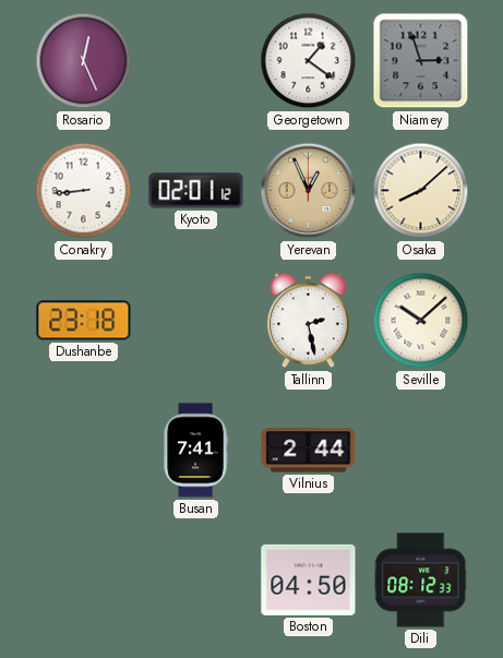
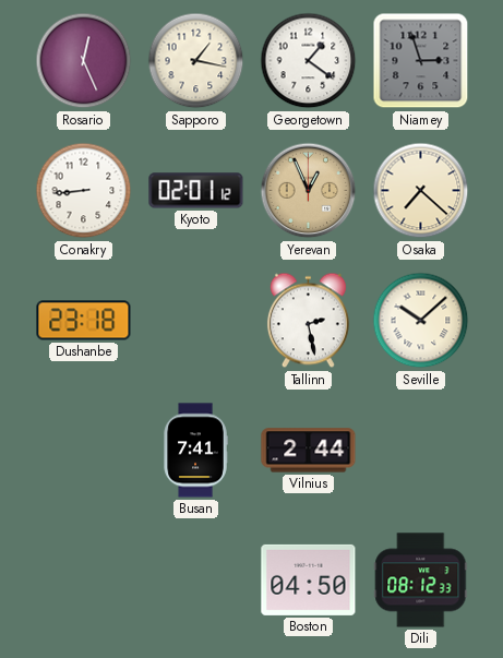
Sapporo: none -> 1:17 (196, 61)
Osaka: 8:08 -> 7:22 (421, 191)
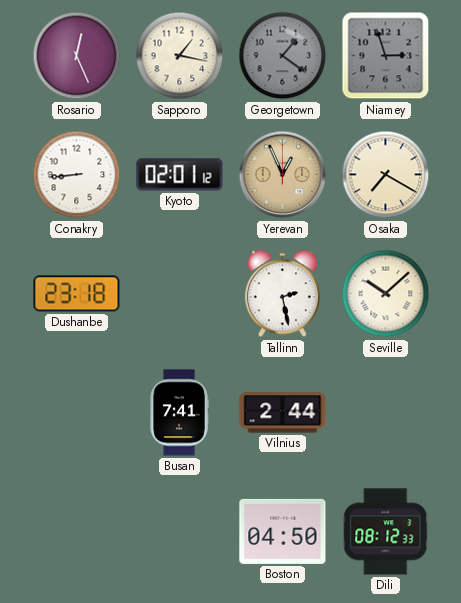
Georgetown dial: white -> grey (283, 56)
Osaka: 7:22 -> 7:20 (386, 175)
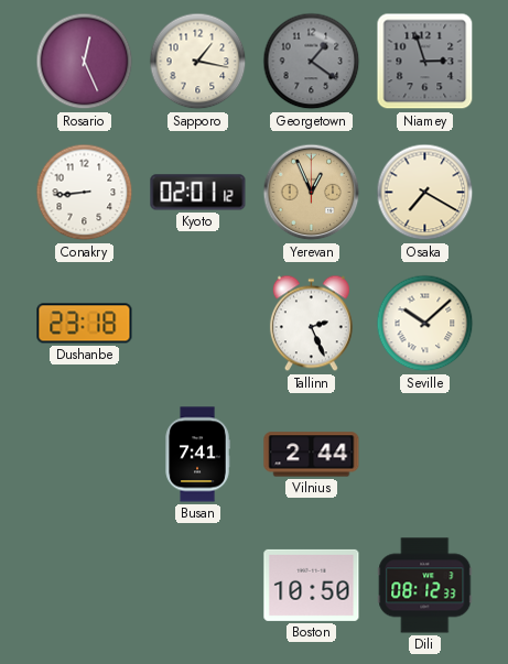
Tallinn: 2:28 -> 2:26 (311, 324)
Boston: 04:50 -> 10:50 (312, 585)
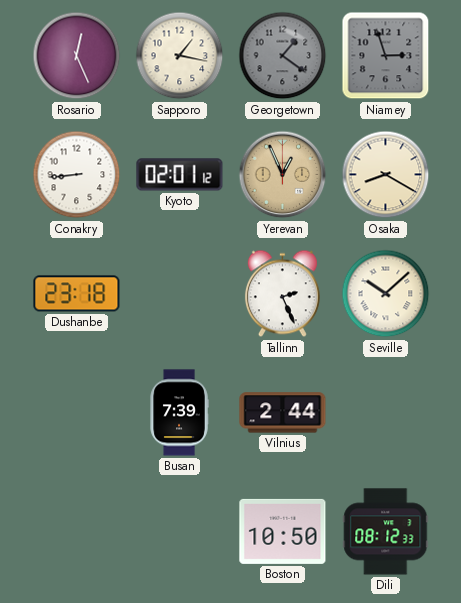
Osaka: 7:20 -> 8:20 (386, 175)
Busan: 7:41 -> 7:39 (179, 413)
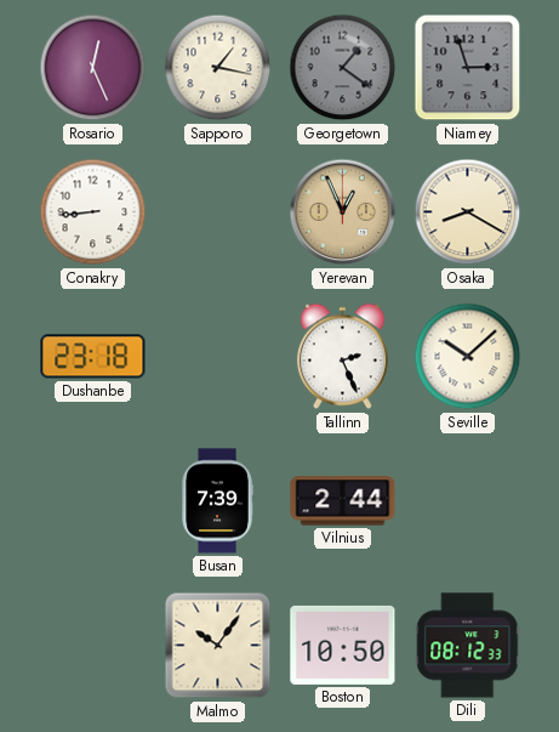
Kyoto: 02:01 -> none (180, 175)
Malmo: none -> 10:06 (218, 646)
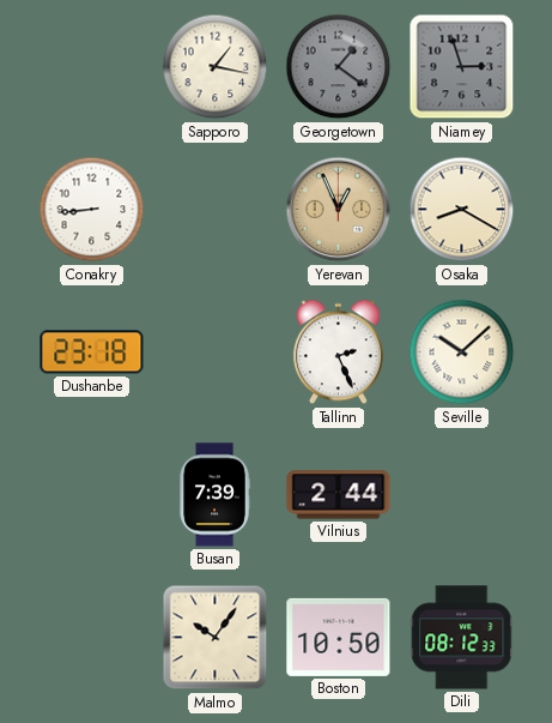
Rosario: 12:26 -> none (93, 68)
